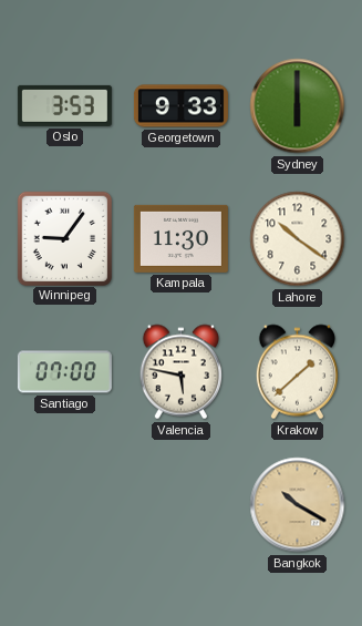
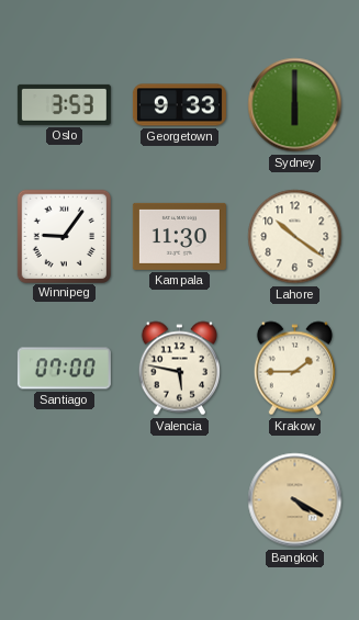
Krakow: 1:38 -> 1:45 (294, 369)
Bangkok: 10:20 -> 4:20 (295, 500)
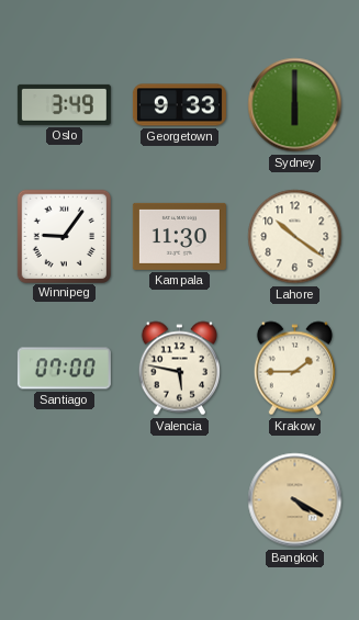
Oslo: 3:53 -> 3:49 (64, 104)
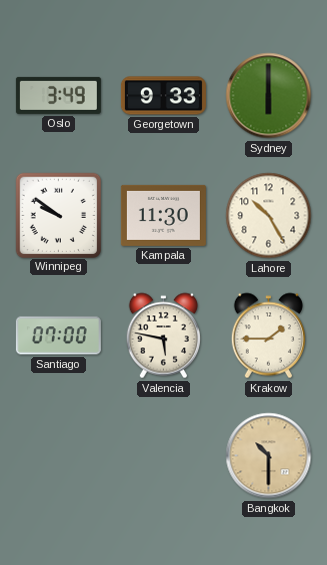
Winnipeg: 9:06 -> 9:51 (58, 215)
Lahore: 10:21 -> 10:25 (269, 216)
Bangkok: 4:20 -> 10:30 (269, 456)
